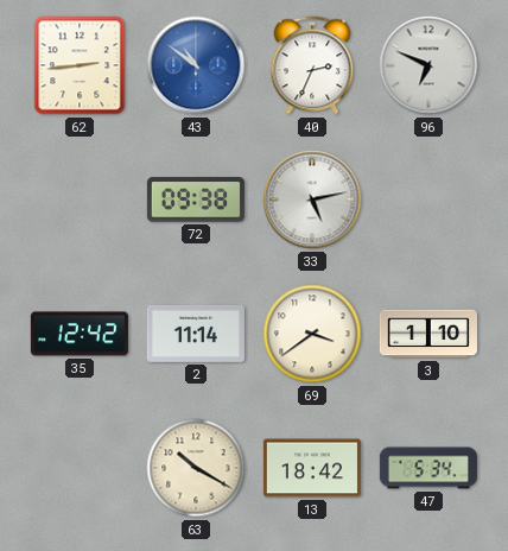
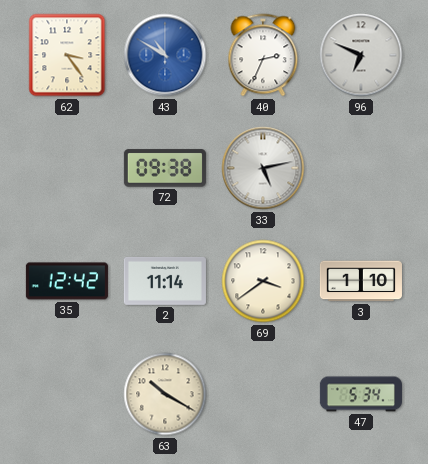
62: 2:44 -> 3:24 (67, 55)
43: 10:51 -> 10:50 (165, 55)
13: 18:42 -> none (312, 468)
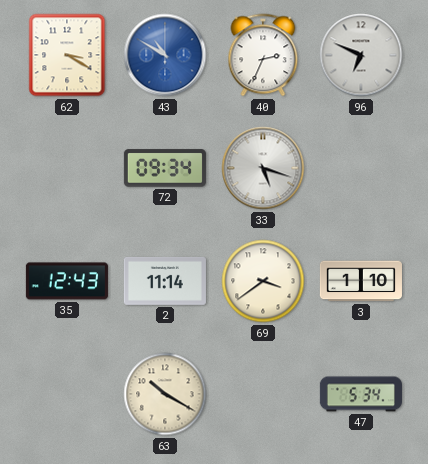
62: 3:24 -> 3:20 (67, 55)
72: 09:38 -> 09:34 (165, 168)
33: 5:13 -> 5:18 (263, 168)
35: 12:42 -> 12:43 (67, 281)
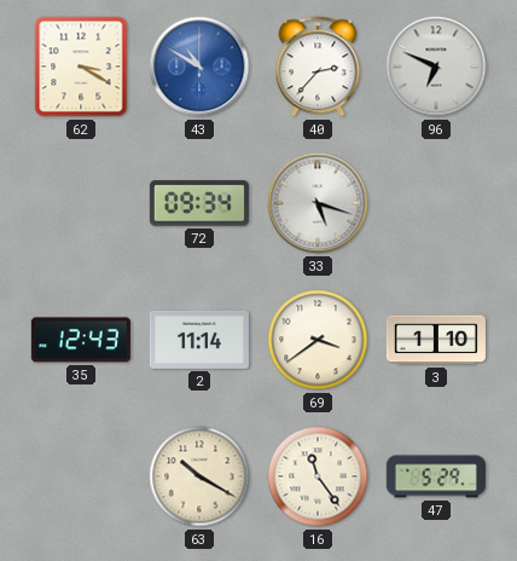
40: 2:34 -> 2:37 (318, 66)
16: none -> 11:24 (318, 476)
47: 5:34 -> 5:29 (436, 476)
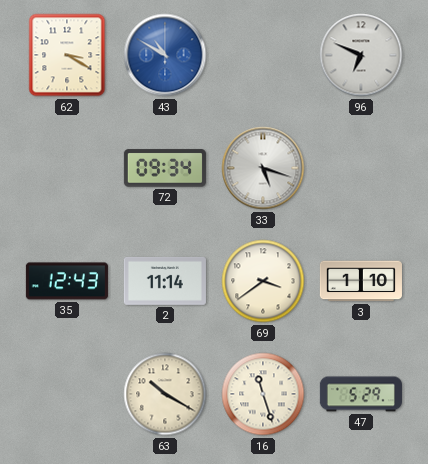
40: 2:37 -> none (318, 66)
16: 11:24 -> 11:27 (263, 394)
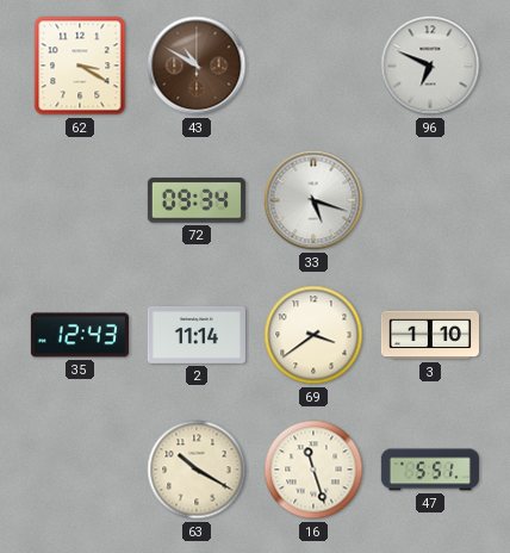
43 dial: blue -> brown (197, 66)
47: 5:29 -> 5:51 (430, 470)
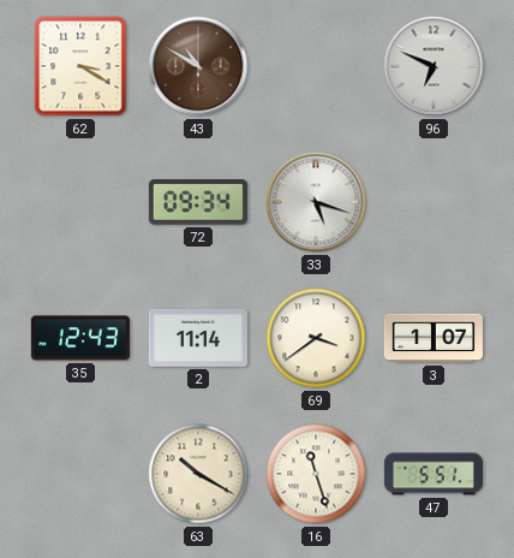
3: 1:10 -> 1:07 (434, 338)
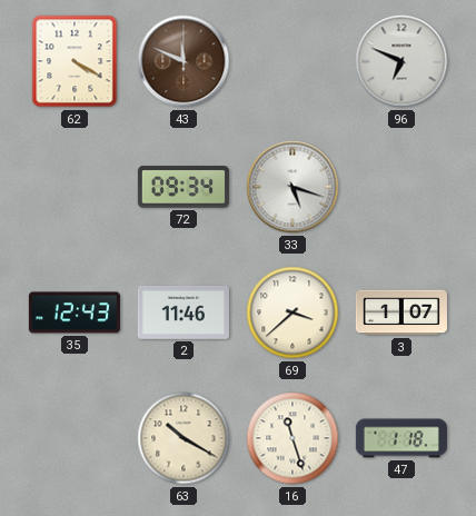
62: 3:20 -> 4:20 (75, 61)
43: 10:50 -> 11:49 (184, 61)
2: 11:14 -> 11:46 (184, 312)
69: 3:39 -> 3:38 (292, 312)
47: 5:51 -> 1:18 (401, 438)
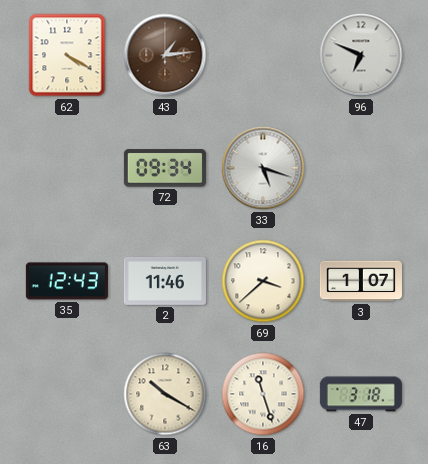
43: 11:49 -> 1:14 (165, 55)
47: 1:18 -> 3:18 (361, 394)
